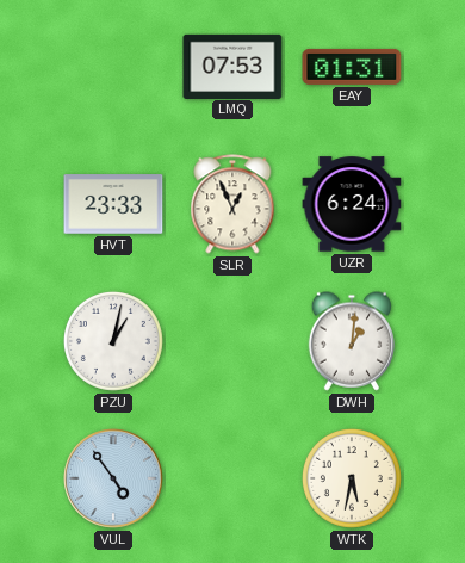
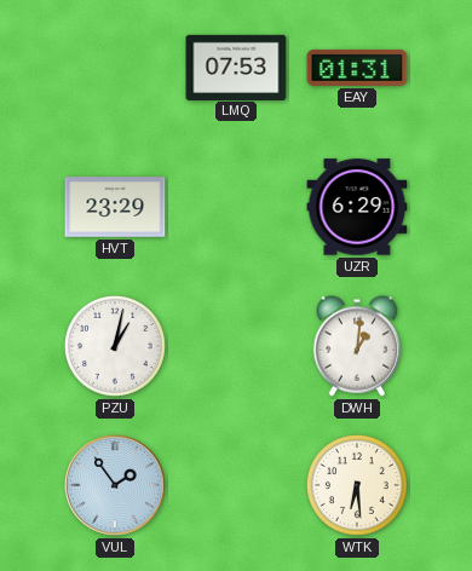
HVT: 23:33 -> 23:29 (115, 207)
SLR: 12:56 -> none (232, 204)
UZR: 6:24 -> 6:29 (357, 207)
VUL: 4:54 -> 1:54 (115, 485)
WTK: 5:32 -> 6:29 (357, 485)
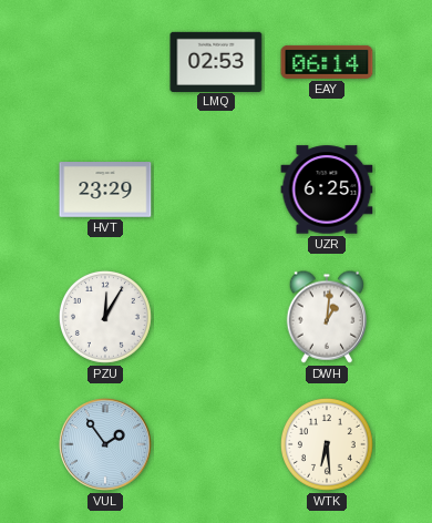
LMQ: 07:53 -> 02:53 (216, 61)
EAY: 01:31 -> 06:14 (327, 62)
UZR: 6:29 -> 6:25 (327, 189)
PZU: 1:02 -> 12:05 (105, 317)
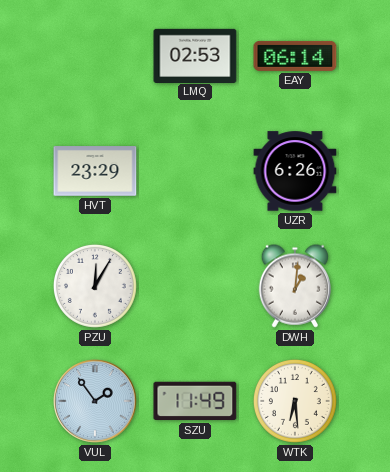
UZR: 6:25 -> 6:26 (295, 171)
SZU: none -> 11:49 (195, 401)
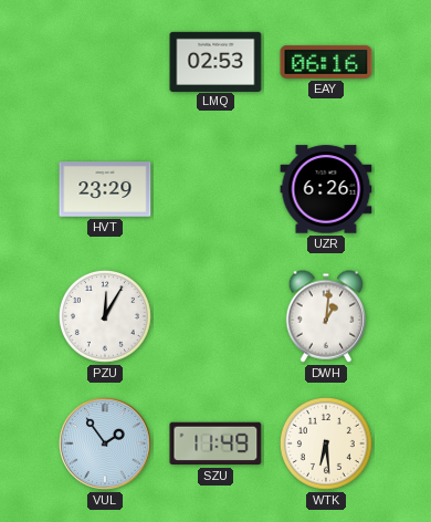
EAY: 06:14 -> 06:16 (326, 62)
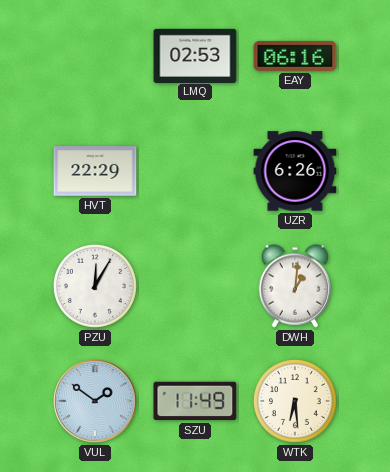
HVT: 23:29 -> 22:29 (95, 171)
VUL: 1:54 -> 1:51 (95, 401)
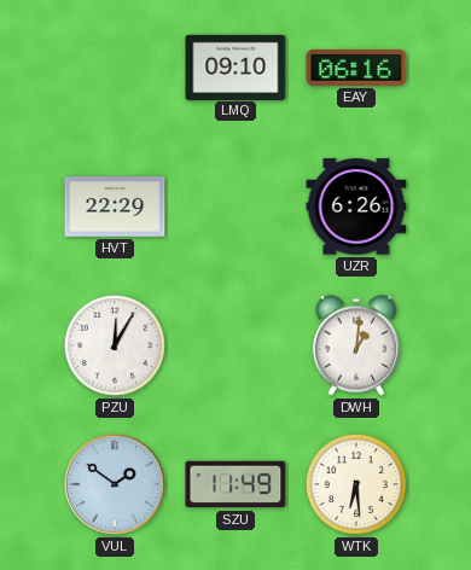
LMQ: 02:53 -> 09:10 (235, 66)
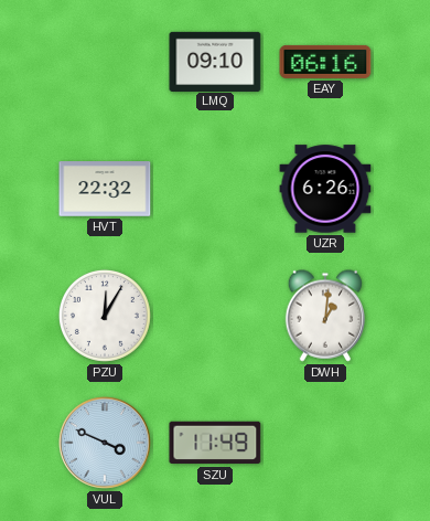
HVT: 22:29 -> 22:32 (105, 189)
VUL: 1:51 -> 3:49 (105, 443)
WTK: 6:29 -> none (356, 484)
